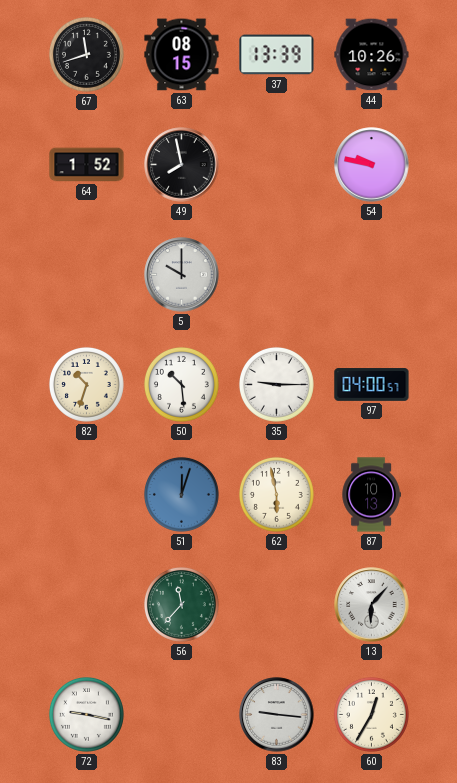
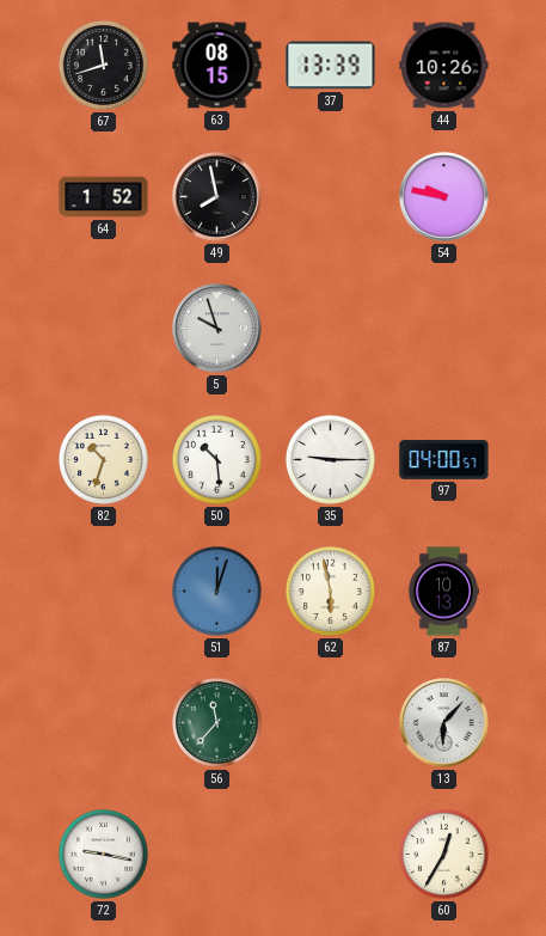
5: 10:00 -> 9:57 (217, 329)
83: 9:16 -> none (277, 715)
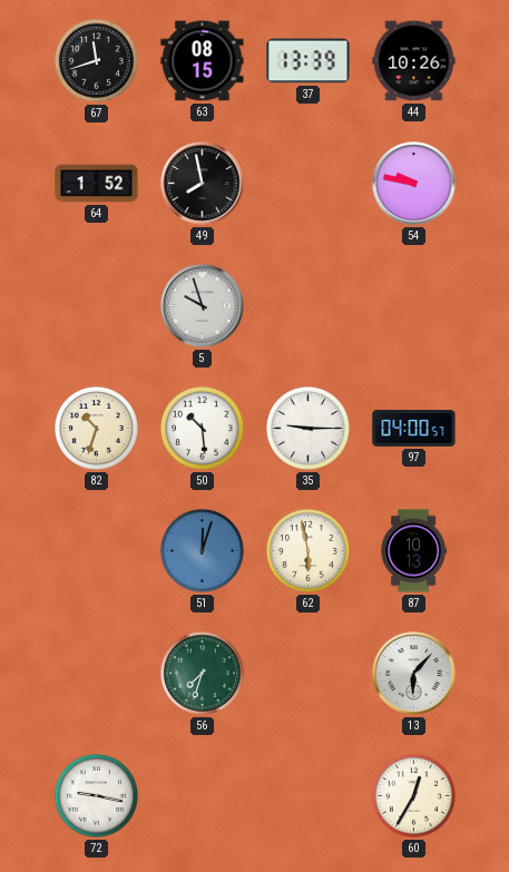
56: 11:37 -> 7:33 (202, 673)
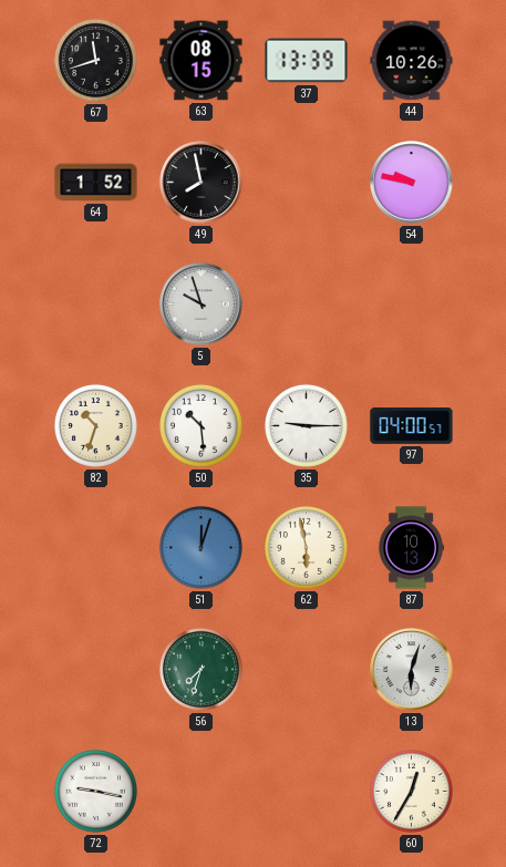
13: 6:07 -> 6:03 (412, 670)
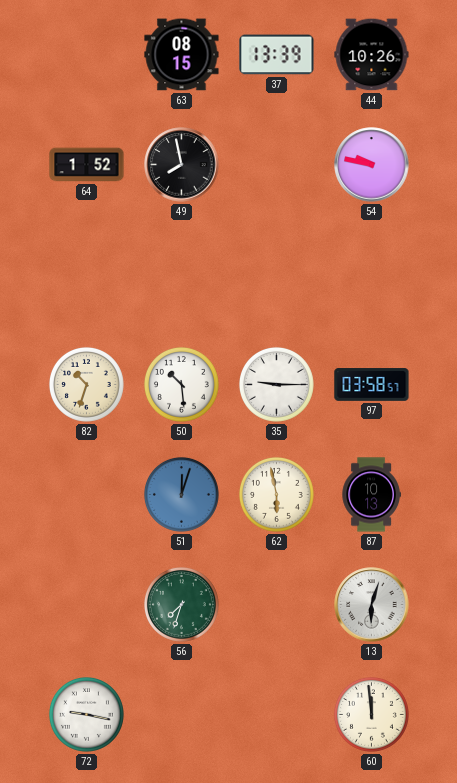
67: 11:42 -> none (95, 60)
5: 9:57 -> none (202, 305)
97: 04:00 -> 03:58 (372, 385)
60: 12:35 -> 11:59 (371, 714)
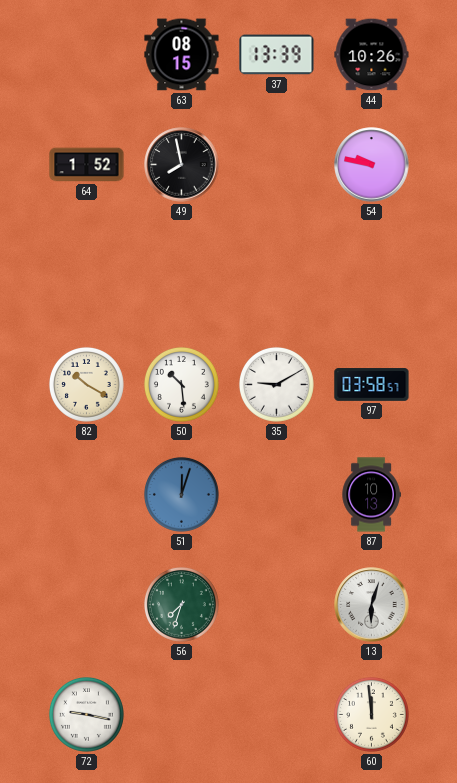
82: 10:33 -> 10:20 (86, 384)
35: 9:15 -> 9:10 (276, 384)
62: 5:58 -> none (276, 494)
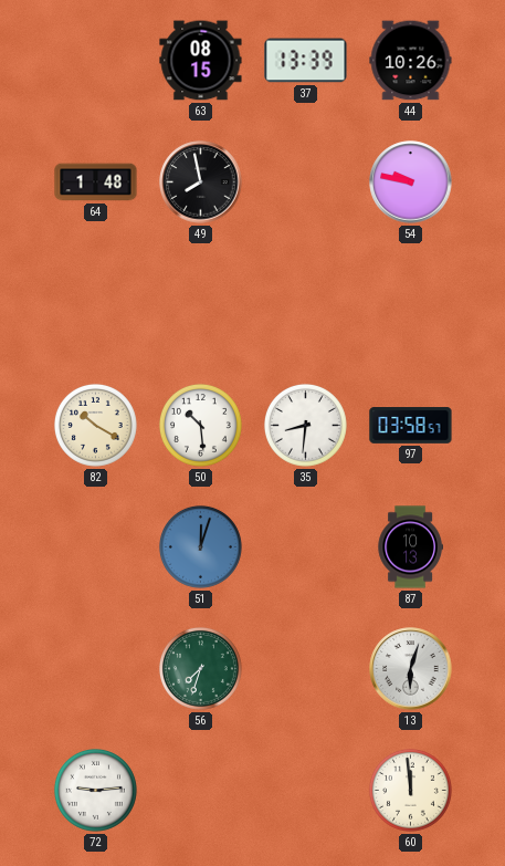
64: 1:52 -> 1:48 (96, 182)
35: 9:10 -> 8:31 (305, 425)
72: 9:17 -> 9:14 (95, 790)
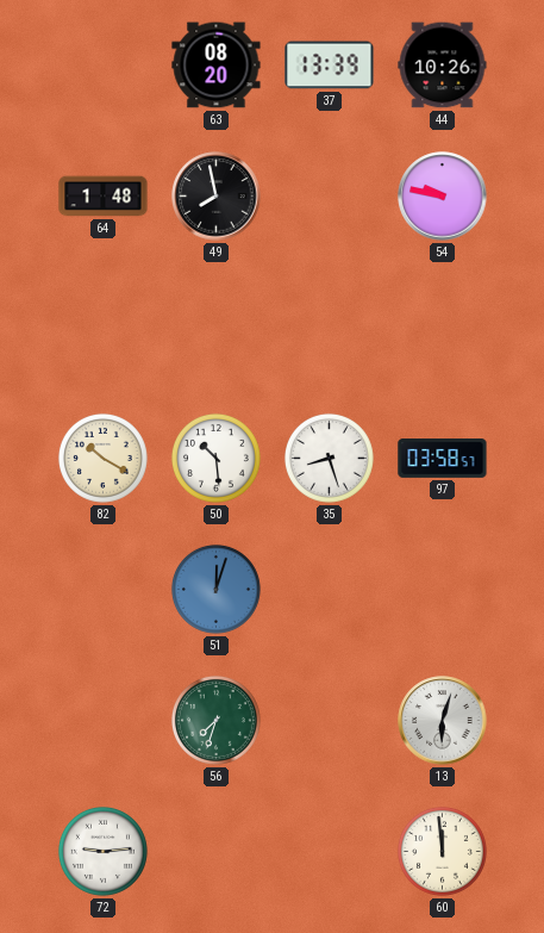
63: 08:15 -> 08:20 (217, 66)
35: 8:31 -> 8:27 (329, 458)
87: 10:13 -> none (410, 547)
